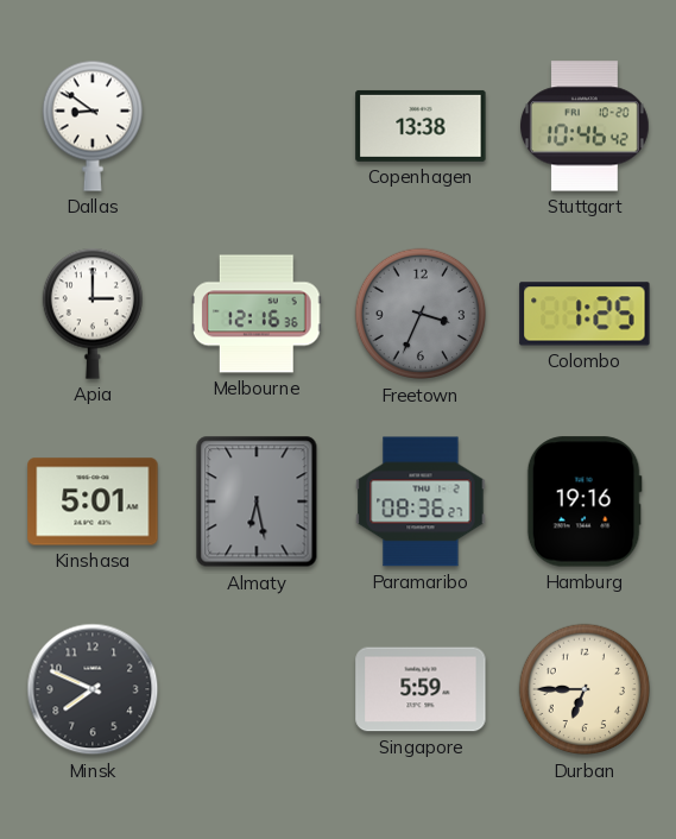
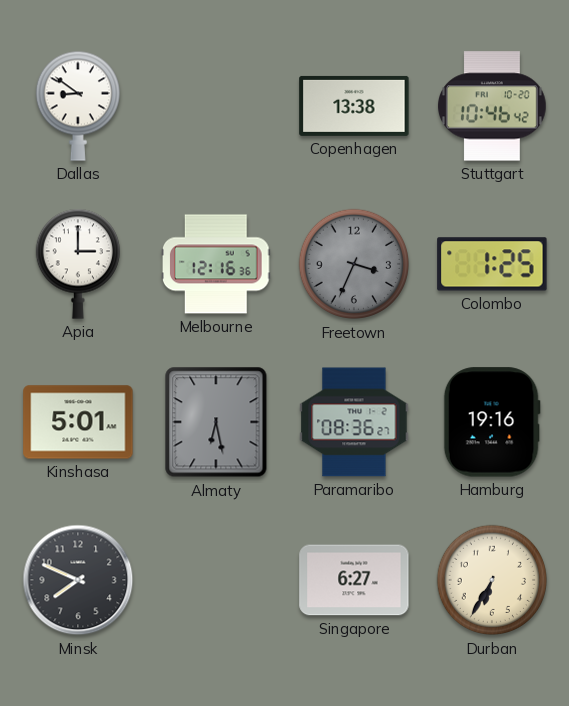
Singapore: 5:59 -> 6:27 (354, 580)
Durban: 6:45 -> 6:35 (492, 580)
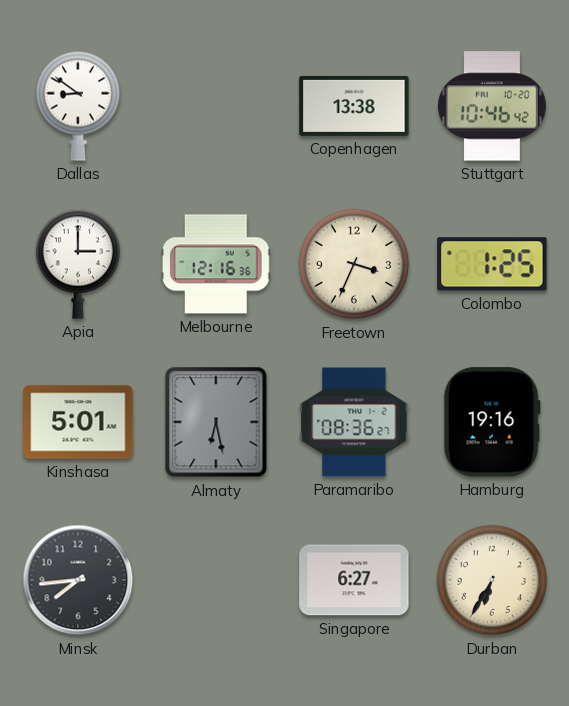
Freetown dial: grey -> cream (354, 264)
Minsk: 7:49 -> 7:44 (78, 580)
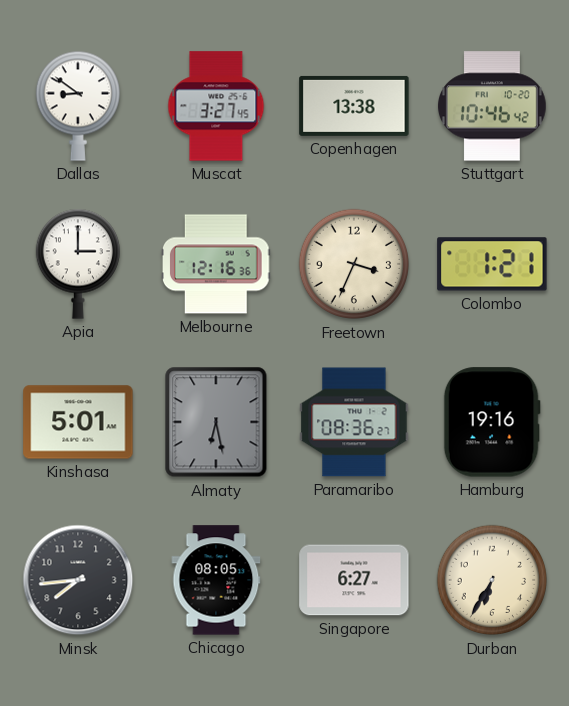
Muscat: none -> 3:27 (216, 106)
Colombo: 1:25 -> 1:21 (492, 264)
Chicago: none -> 08:05 (216, 580)
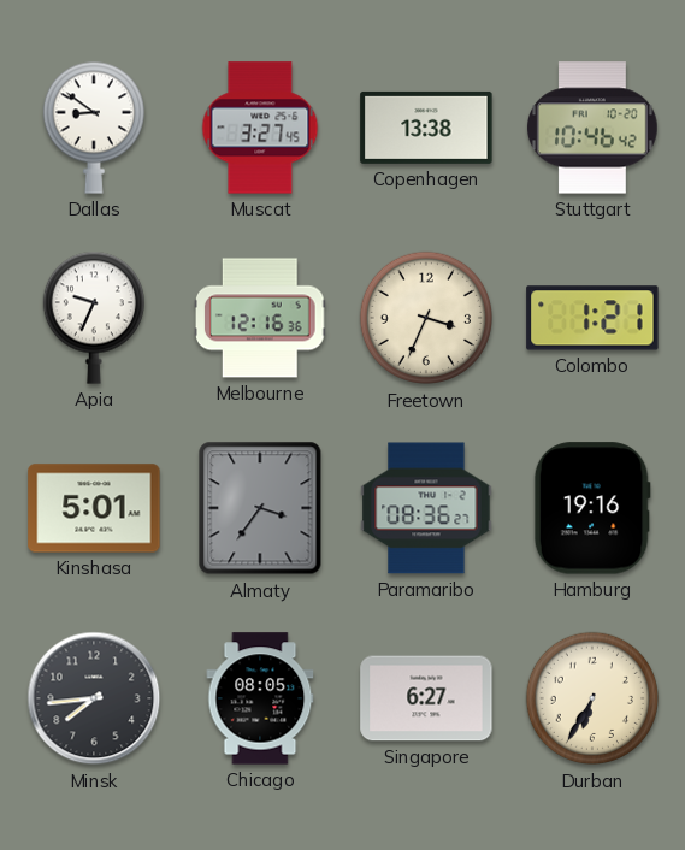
Apia: 3:00 -> 9:34 (94, 318)
Almaty: 6:28 -> 3:36 (260, 508)
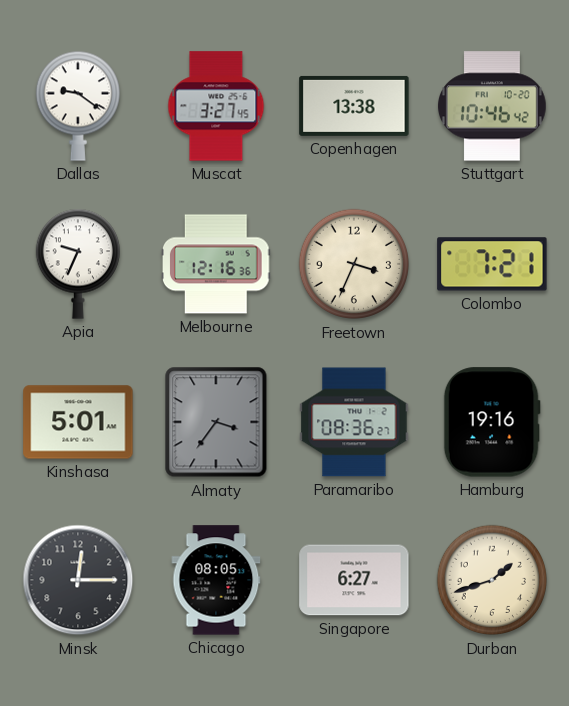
Dallas: 8:51 -> 9:21 (78, 106)
Colombo: 1:21 -> 7:21 (492, 264)
Minsk: 7:44 -> 12:15 (78, 580)
Durban: 6:35 -> 1:42 (492, 580)
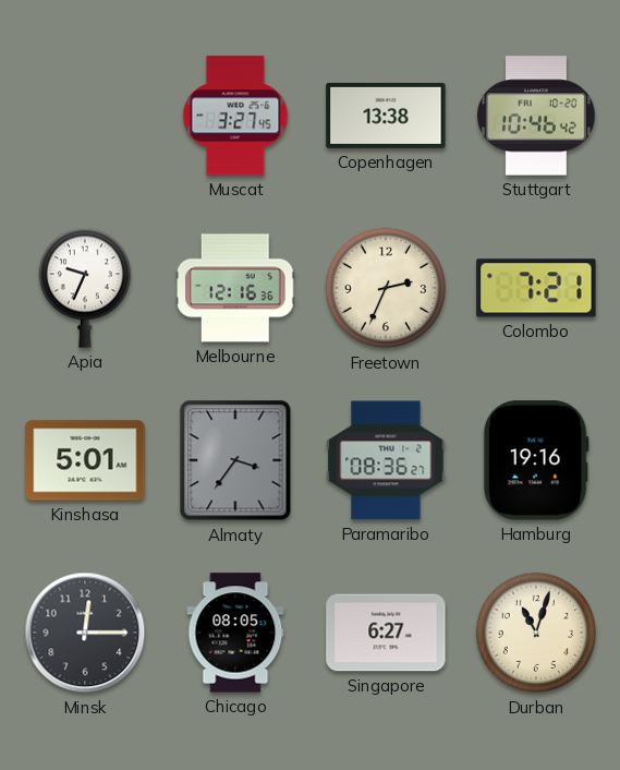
Dallas: 9:21 -> none (78, 106)
Freetown: 3:34 -> 2:34 (386, 288)
Durban: 1:42 -> 11:03 (536, 633)
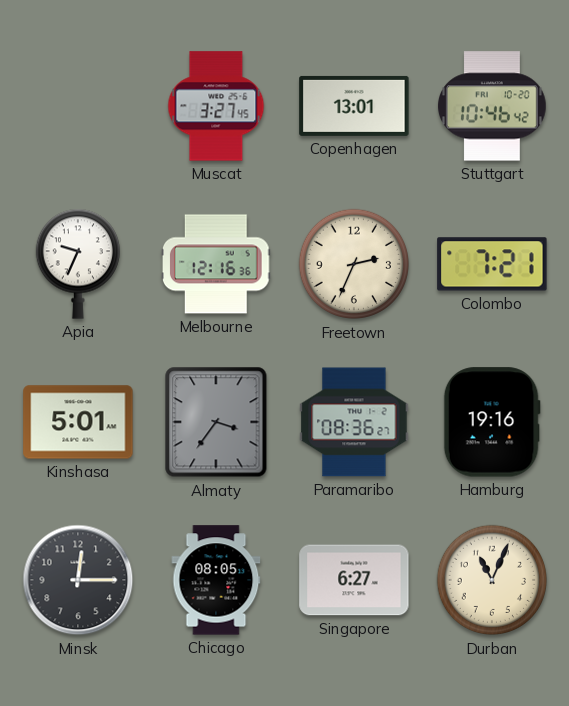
Copenhagen: 13:38 -> 13:01 (354, 106)
Durban: 11:03 -> 11:04 (492, 580)
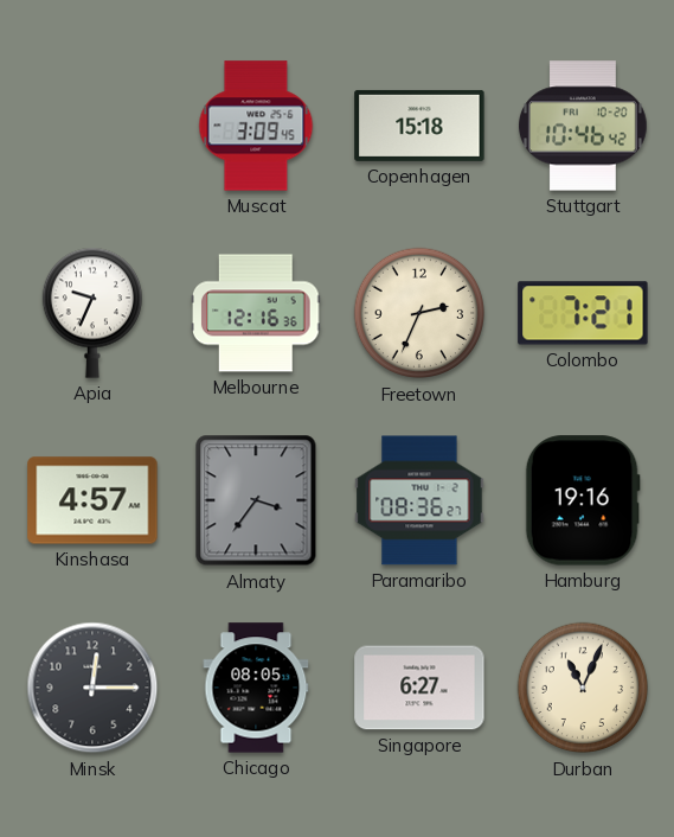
Muscat: 3:27 -> 3:09 (256, 126)
Copenhagen: 13:01 -> 15:18 (419, 126)
Kinshasa: 5:01 -> 4:57 (92, 500)
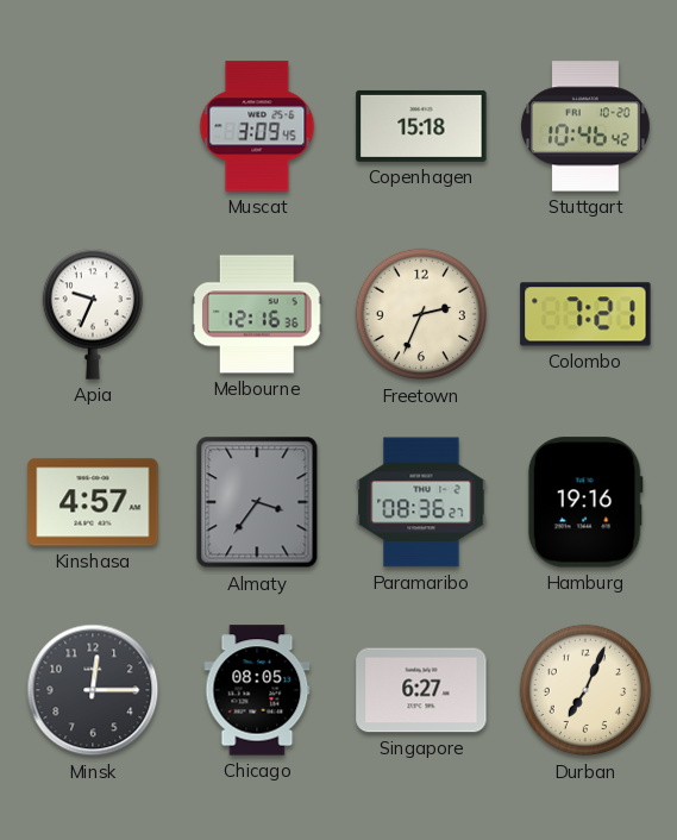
Durban: 11:04 -> 7:04 (585, 690)
